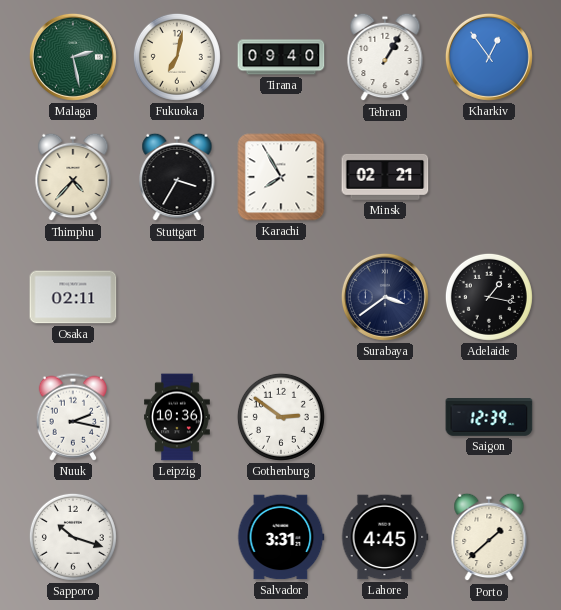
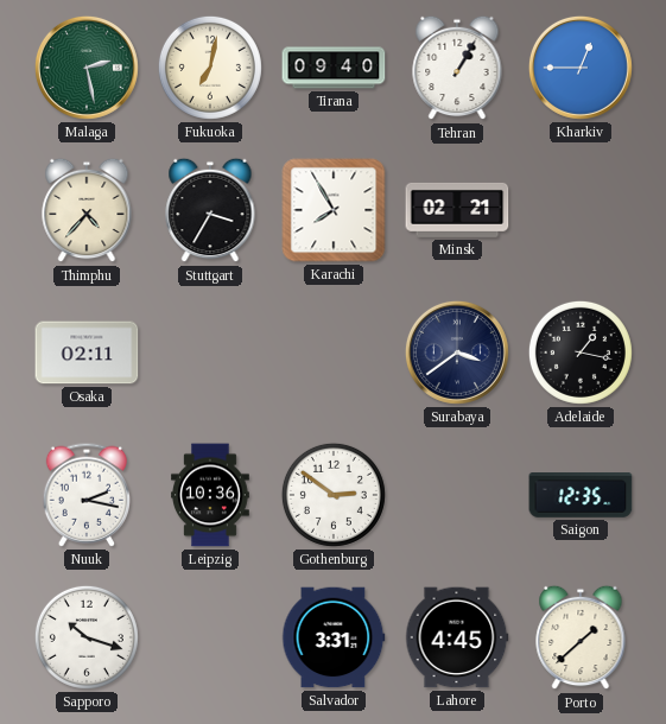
Kharkiv: 12:54 -> 12:45 (581, 68)
Saigon: 12:39 -> 12:35 (581, 495)
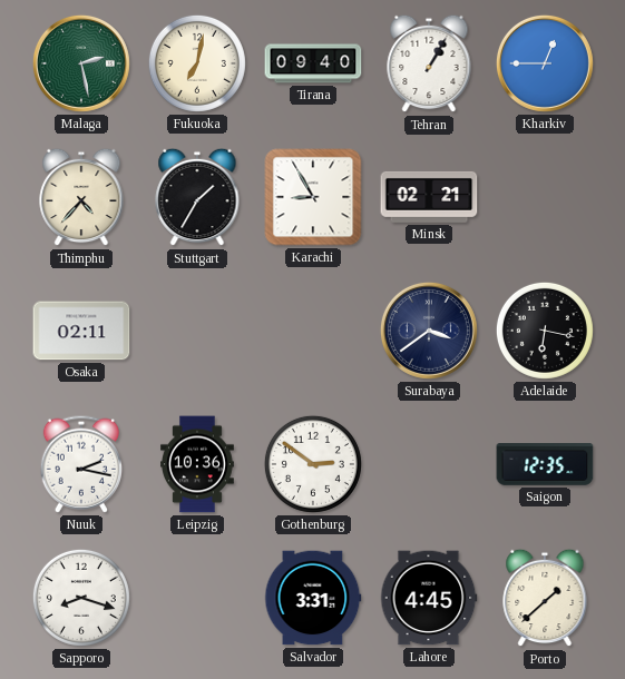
Stuttgart: 3:35 -> 1:35 (197, 197)
Karachi: 7:55 -> 8:55 (313, 197)
Adelaide: 1:17 -> 6:17 (545, 331)
Sapporo: 10:18 -> 8:18 (81, 598)
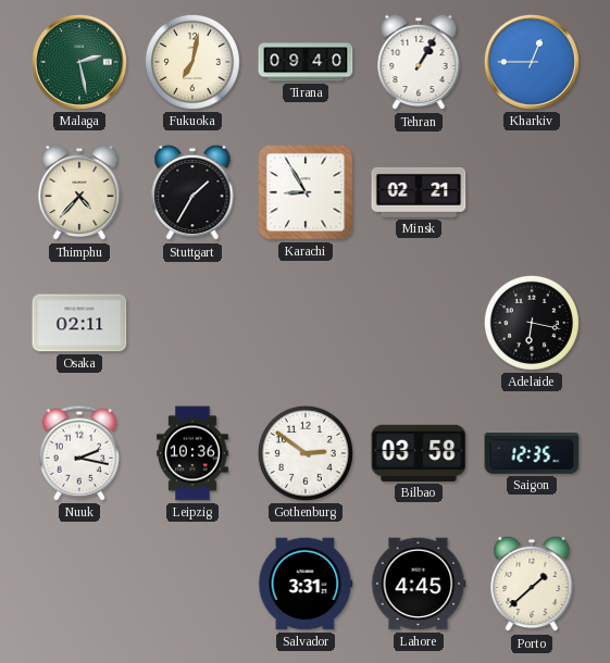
Surabaya: 3:39 -> none (429, 331)
Bilbao: none -> 03:58 (419, 453)
Sapporo: 8:18 -> none (81, 598)
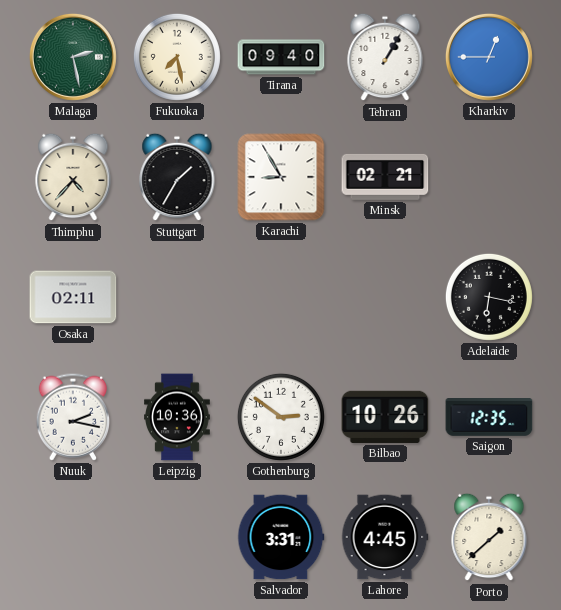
Fukuoka: 7:02 -> 7:28 (177, 57)
Bilbao: 03:58 -> 10:26 (385, 417)
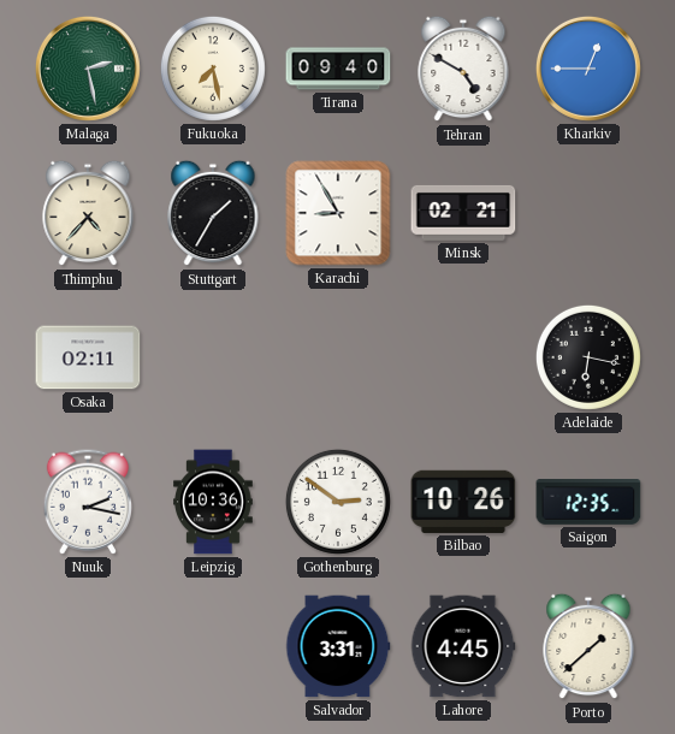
Tehran: 1:05 -> 4:50 (463, 69)
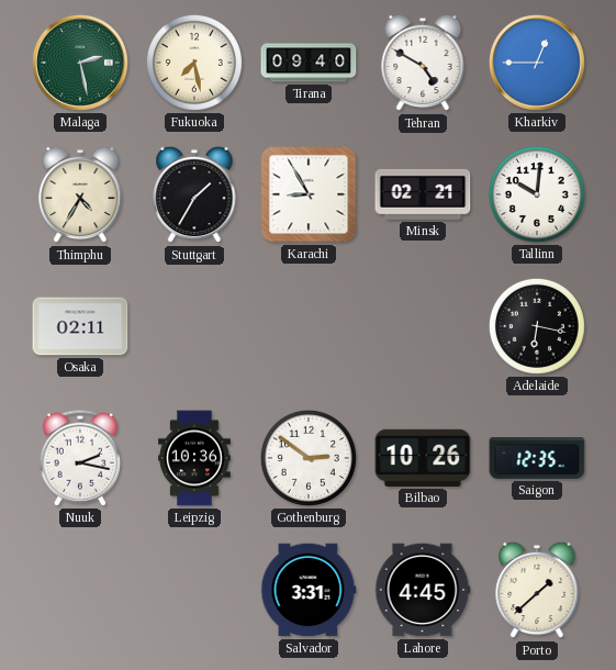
Thimphu: 4:37 -> 4:35 (80, 194)
Tallinn: none -> 10:01 (537, 194)
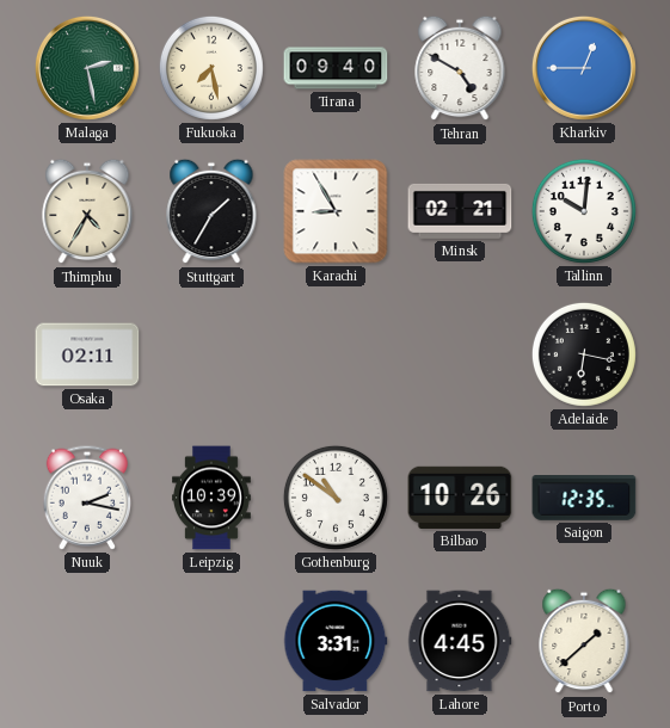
Leipzig: 10:36 -> 10:39 (213, 498)
Gothenburg: 2:51 -> 10:51 (336, 498)
